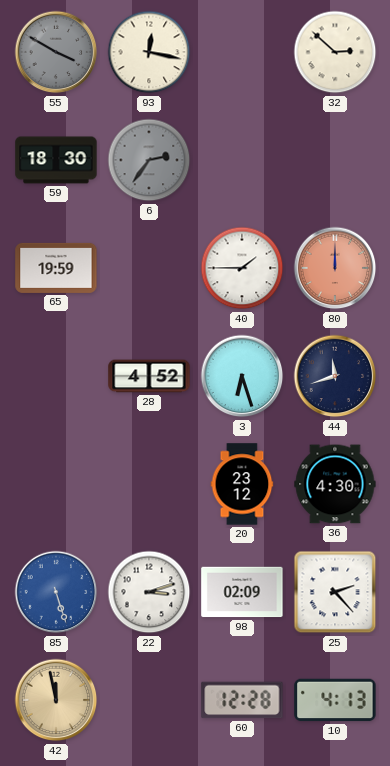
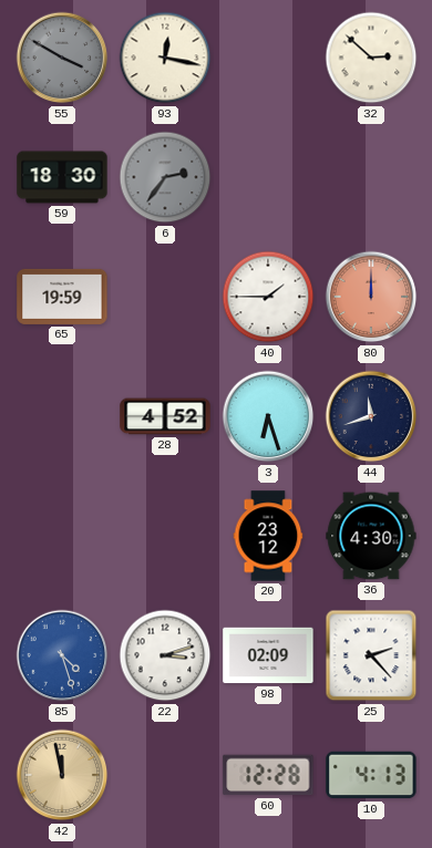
85: 5:27 -> 4:27 (62, 655)
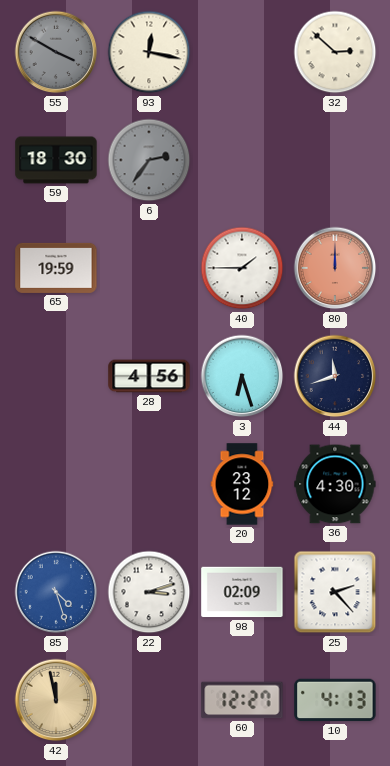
28: 4:52 -> 4:56 (149, 376)
60: 12:28 -> 12:27 (242, 700)
